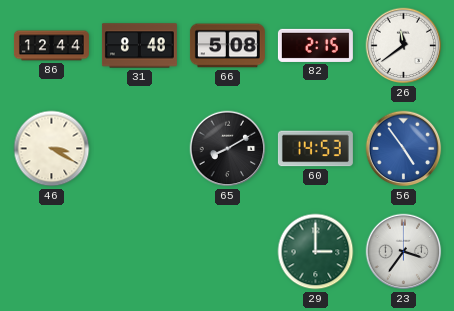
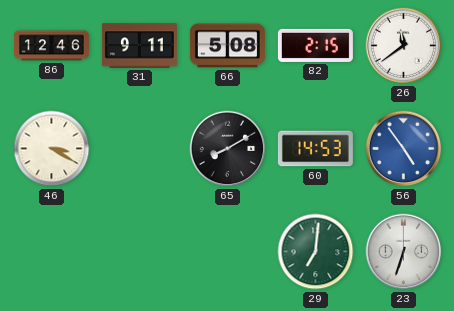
86: 12:44 -> 12:46 (51, 46)
31: 8:48 -> 9:11 (139, 46)
29: 3:00 -> 7:01 (316, 252)
23: 3:36 -> 6:33 (404, 252)
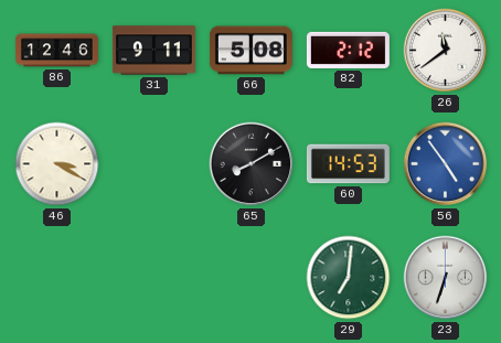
82: 2:15 -> 2:12 (348, 50)
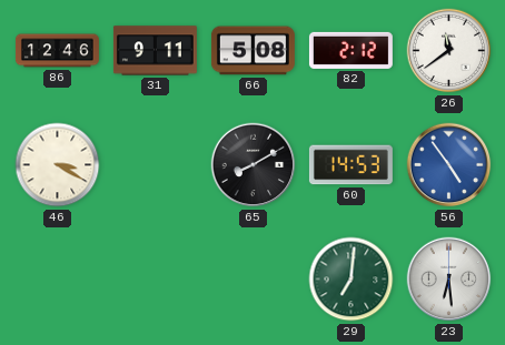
23: 6:33 -> 6:29 (449, 280)
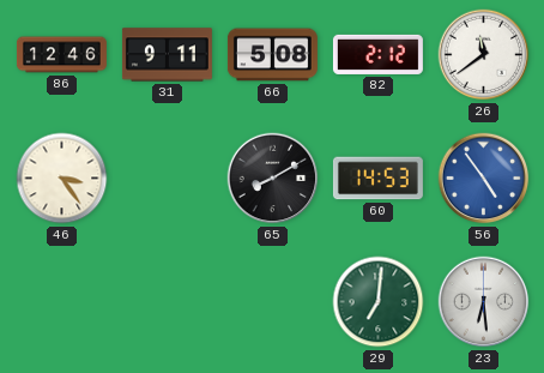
46: 3:20 -> 3:24 (62, 179)
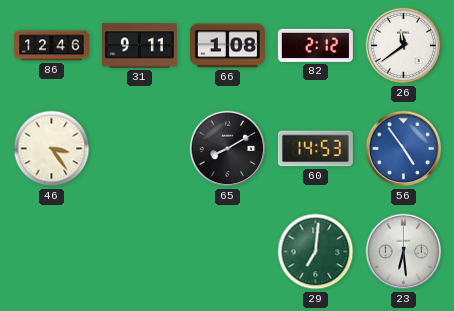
66: 5:08 -> 1:08 (227, 46)
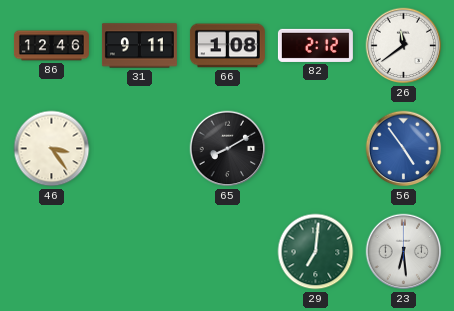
60: 14:53 -> none (315, 149)
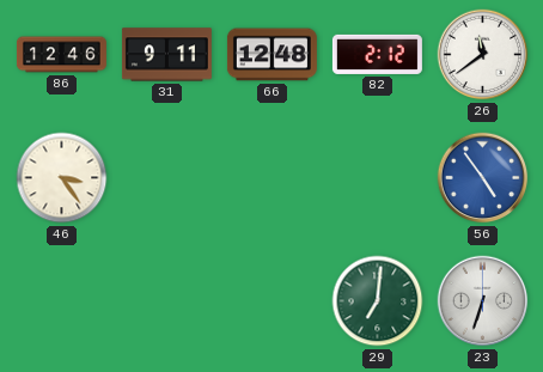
66: 1:08 -> 12:48 (271, 55)
65: 8:10 -> none (228, 149)
23: 6:29 -> 6:33 (483, 301)
